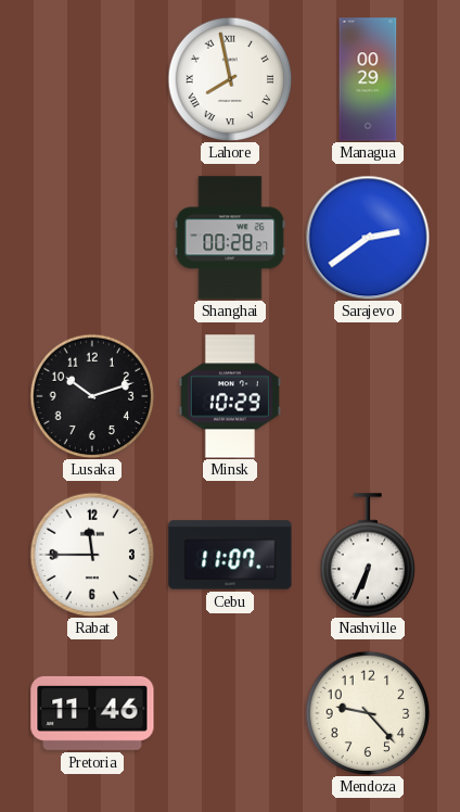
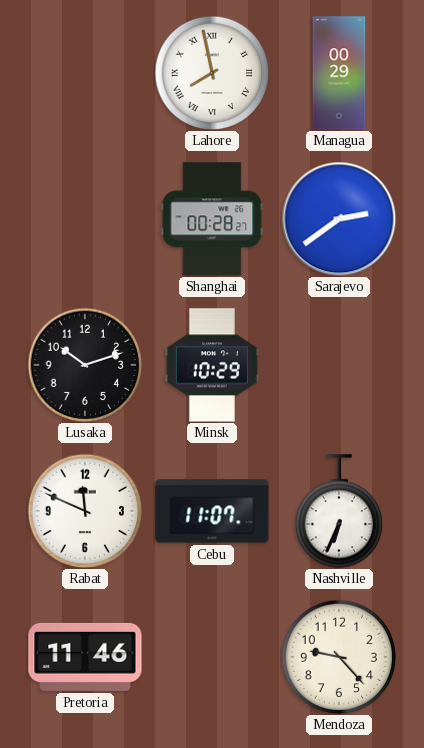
Rabat: 11:45 -> 11:49 (85, 511)
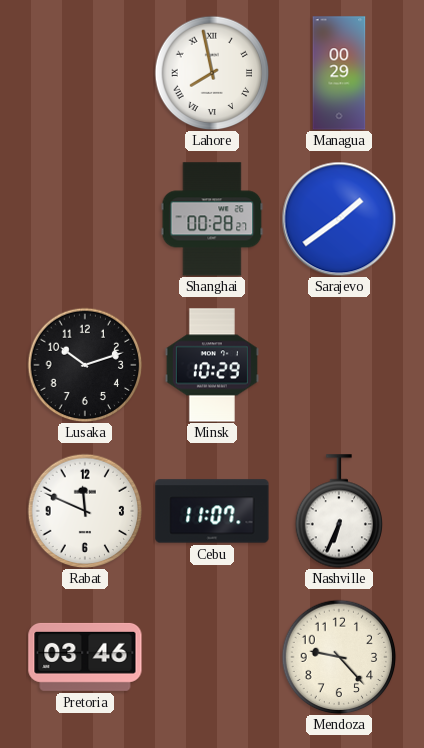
Sarajevo: 2:39 -> 1:39 (339, 219)
Pretoria: 11:46 -> 03:46 (85, 657)
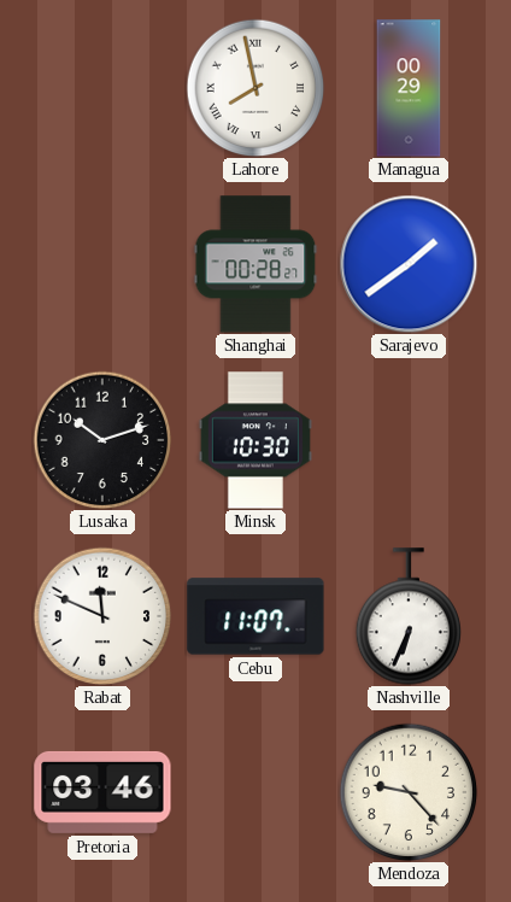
Minsk: 10:29 -> 10:30 (255, 440)
